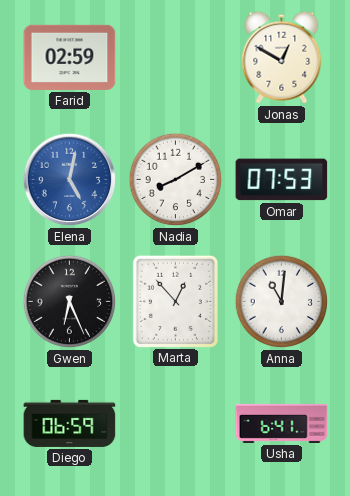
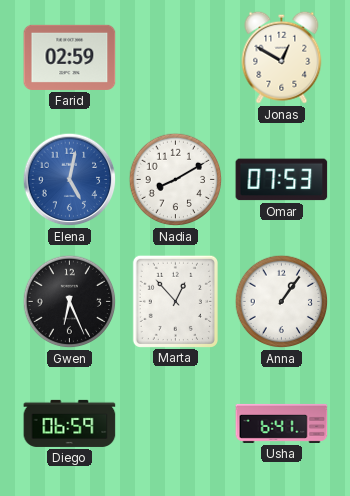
Anna: 11:01 -> 1:06 (282, 302)
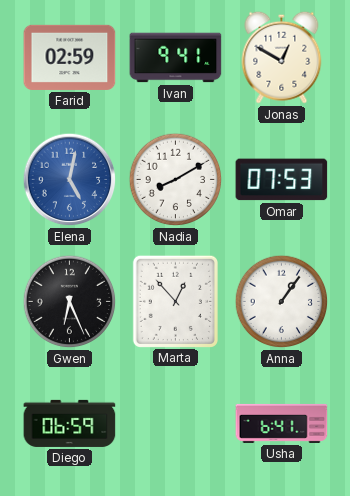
Ivan: none -> 9:41 (176, 58)
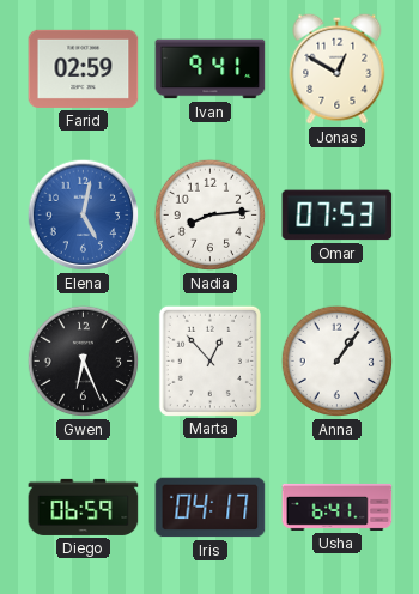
Nadia: 8:10 -> 8:14 (211, 216)
Iris: none -> 04:17 (211, 508)
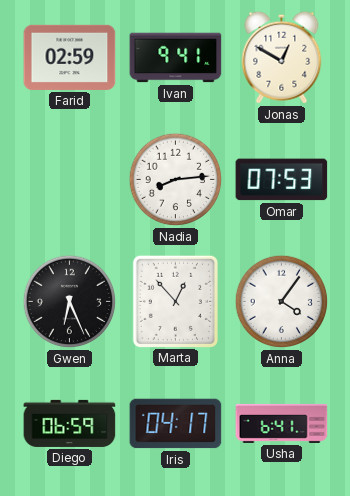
Elena: 5:02 -> none (84, 216)
Anna: 1:06 -> 4:06 (282, 302)
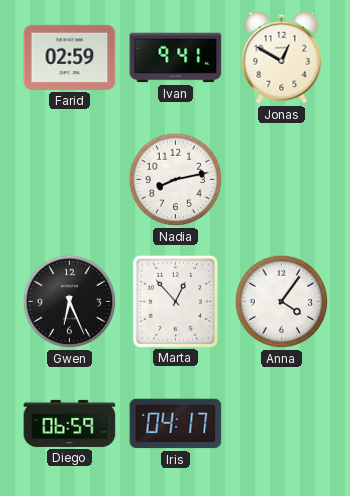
Nadia: 8:14 -> 8:13 (176, 180)
Omar: 07:53 -> none (282, 180)
Usha: 6:41 -> none (282, 423)
